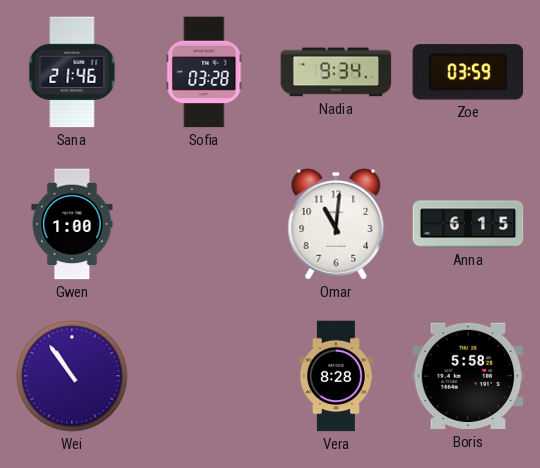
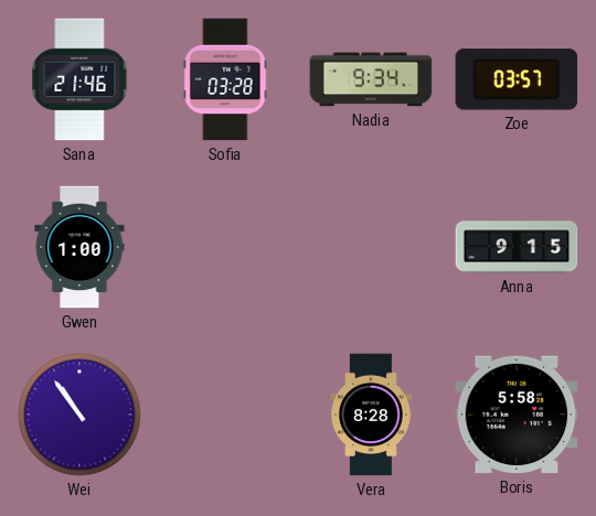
Zoe: 03:59 -> 03:57 (517, 79)
Omar: 11:01 -> none (336, 224)
Anna: 6:15 -> 9:15 (517, 247)
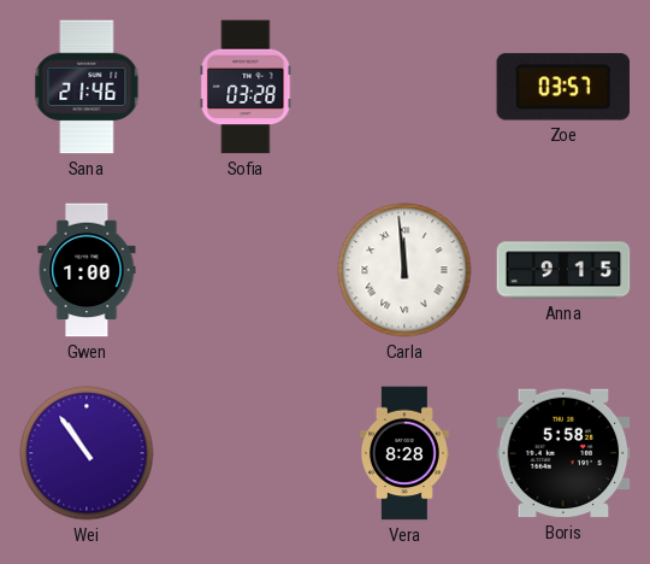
Nadia: 9:34 -> none (371, 79)
Carla: none -> 11:59 (404, 270)
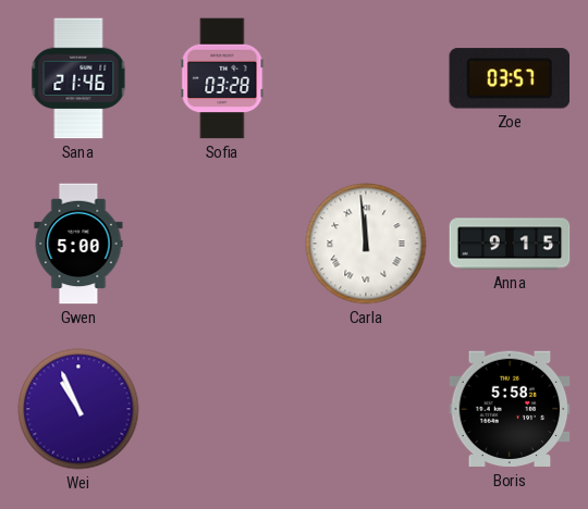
Gwen: 1:00 -> 5:00 (78, 244)
Wei: 10:54 -> 10:56 (78, 409)
Vera: 8:28 -> none (406, 453)
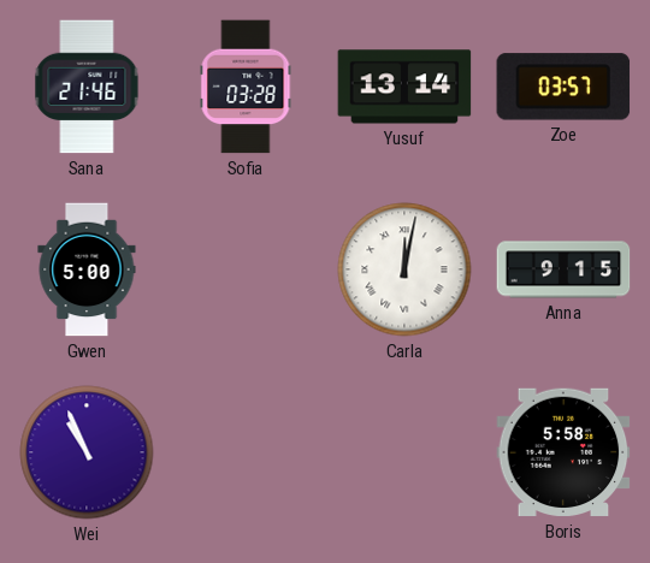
Yusuf: none -> 13:14 (404, 87)
Carla: 11:59 -> 12:02 (404, 269)
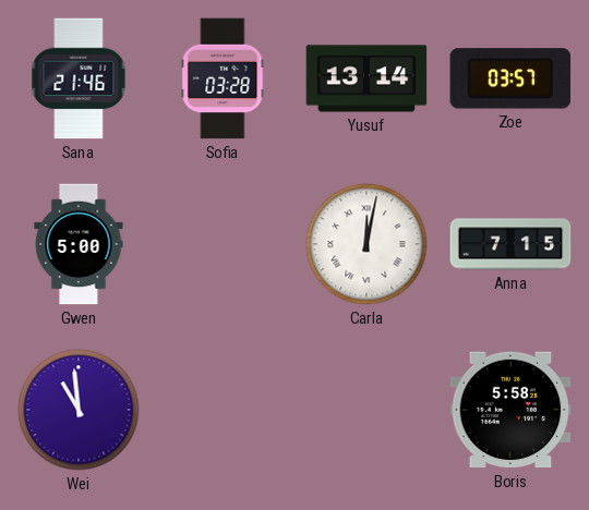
Anna: 9:15 -> 7:15 (510, 244)
Wei: 10:56 -> 10:59 (79, 410)
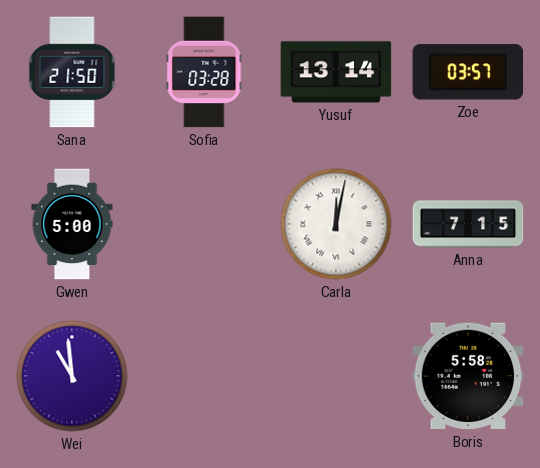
Sana: 21:46 -> 21:50 (72, 72)
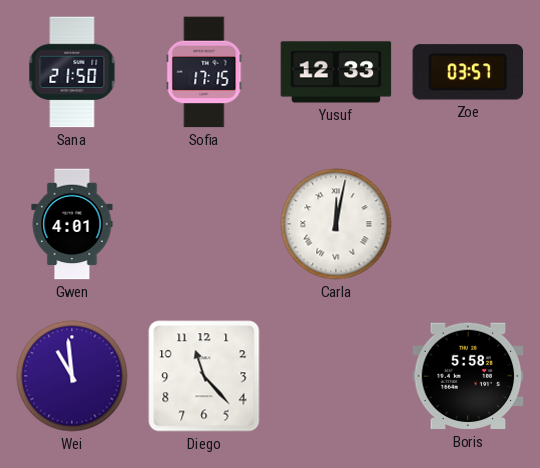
Sofia: 03:28 -> 17:15 (204, 72)
Yusuf: 13:14 -> 12:33 (336, 72)
Gwen: 5:00 -> 4:01 (72, 224)
Anna: 7:15 -> none (468, 224)
Diego: none -> 11:23 (204, 376)
